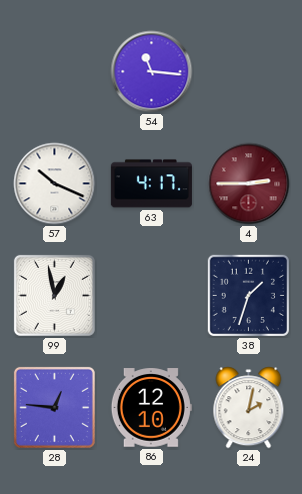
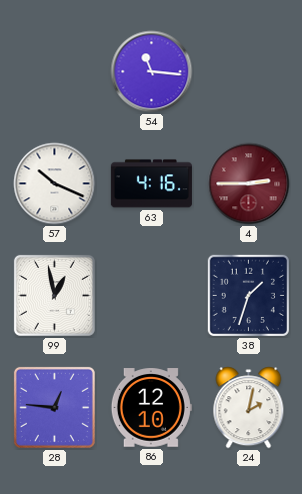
63: 4:17 -> 4:16 (151, 184)
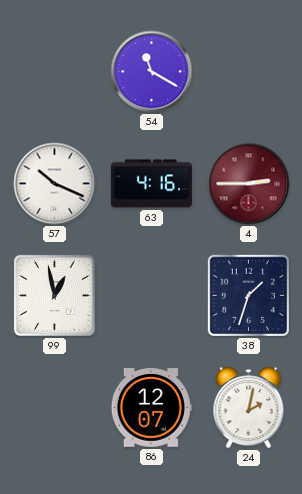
54: 11:16 -> 11:20 (152, 72)
28: 12:46 -> none (54, 407)
86: 12:10 -> 12:07 (151, 408)
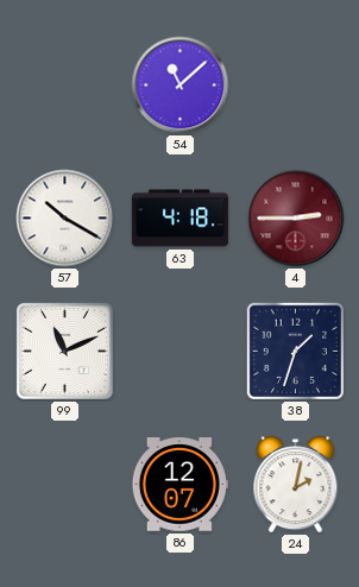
54: 11:20 -> 11:08 (181, 86)
57: 10:19 -> 10:20 (65, 219)
63: 4:16 -> 4:18 (179, 219)
99: 12:58 -> 11:11 (64, 351)
